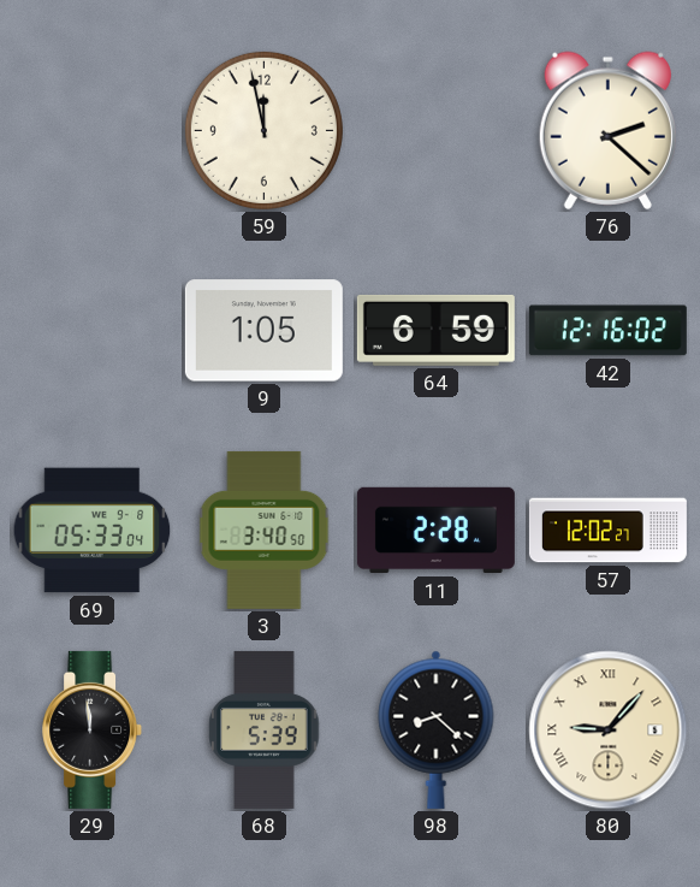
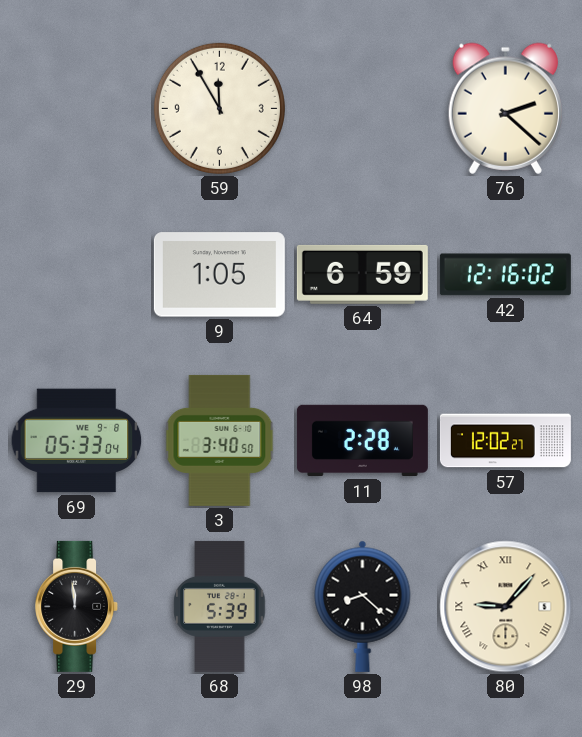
59: 11:58 -> 11:55 (219, 108)
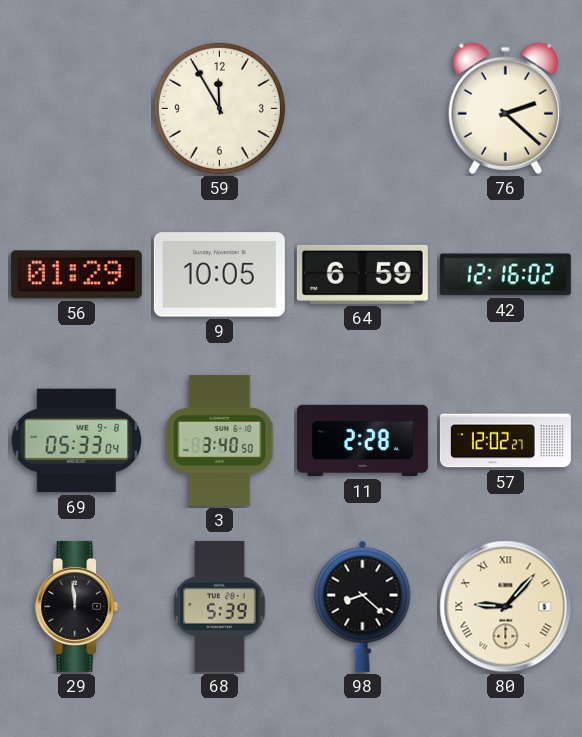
56: none -> 01:29 (76, 275)
9: 1:05 -> 10:05 (219, 275)
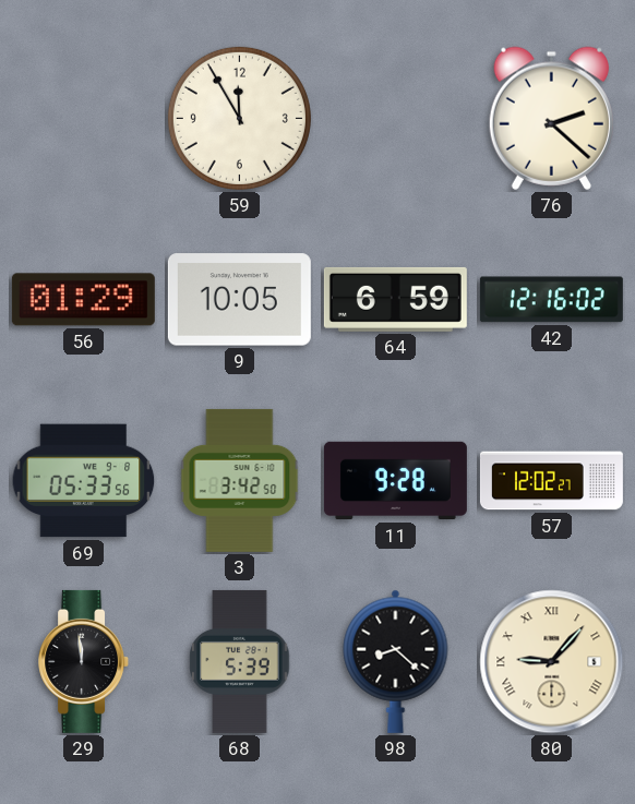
69: 05:33:04 -> 05:33:56 (84, 481)
3: 3:40 -> 3:42 (240, 480)
11: 2:28 -> 9:28 (395, 481)
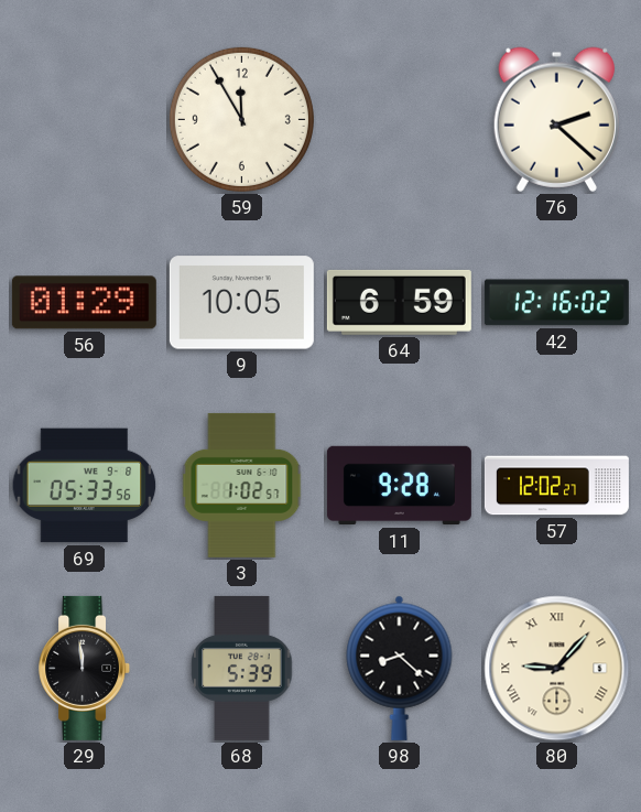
3: 3:42 -> 1:02 (242, 485)
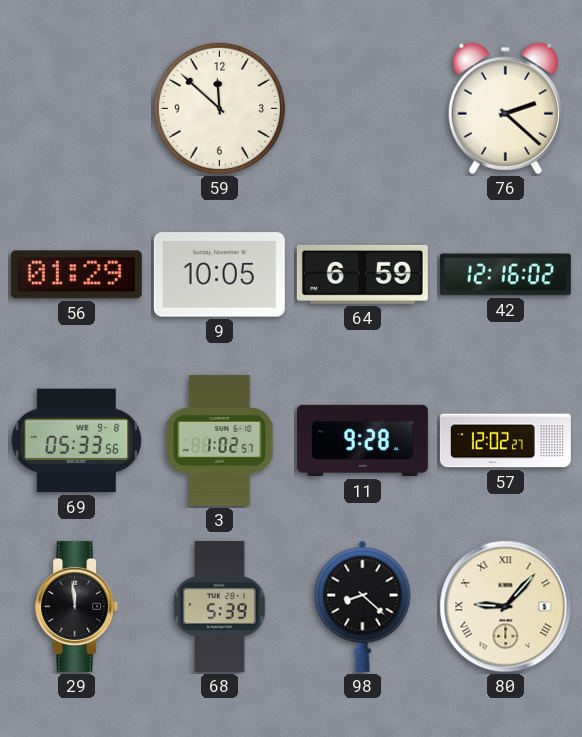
59: 11:55 -> 11:52 (219, 108)
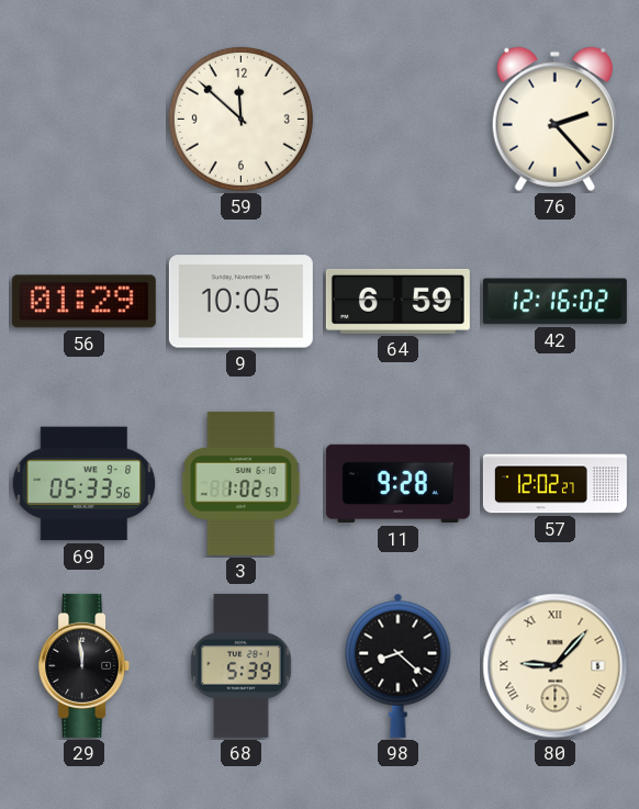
76: 2:22 -> 2:23 (554, 119)
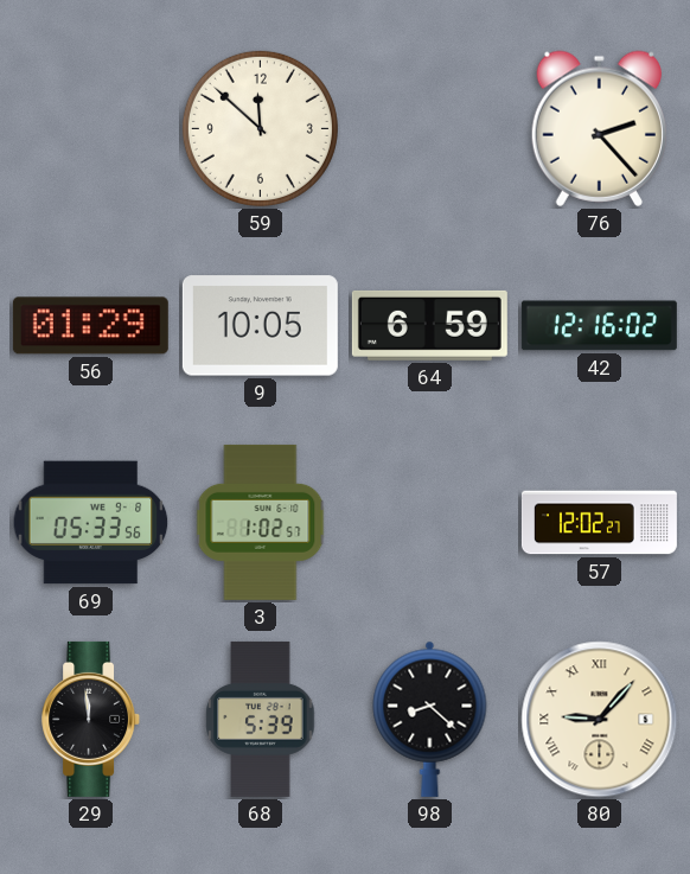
11: 9:28 -> none (397, 484)
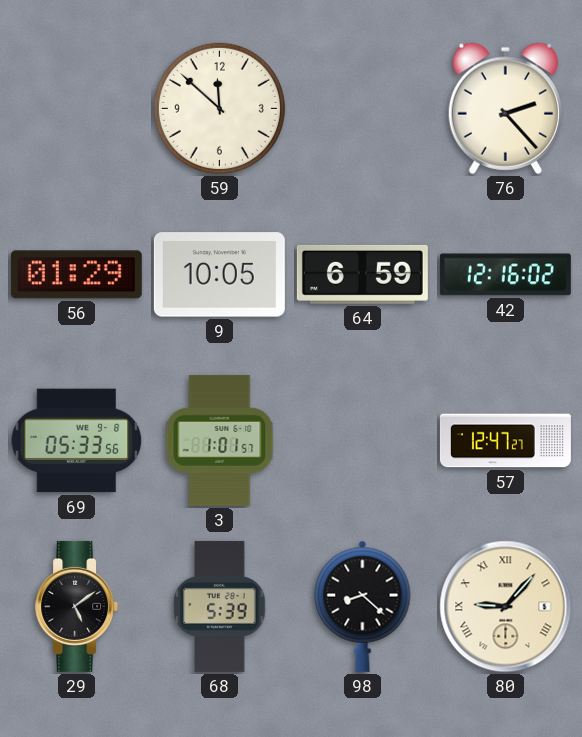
3: 1:02 -> 1:01 (220, 440)
57: 12:02 -> 12:47 (505, 441)
29: 11:59 -> 5:09 (77, 606)
